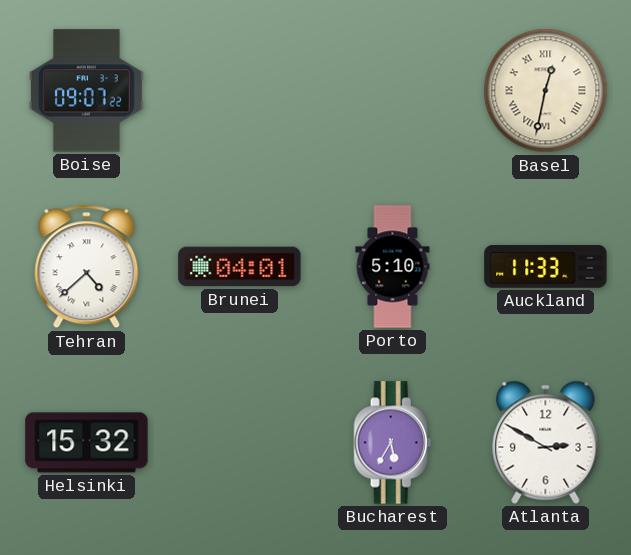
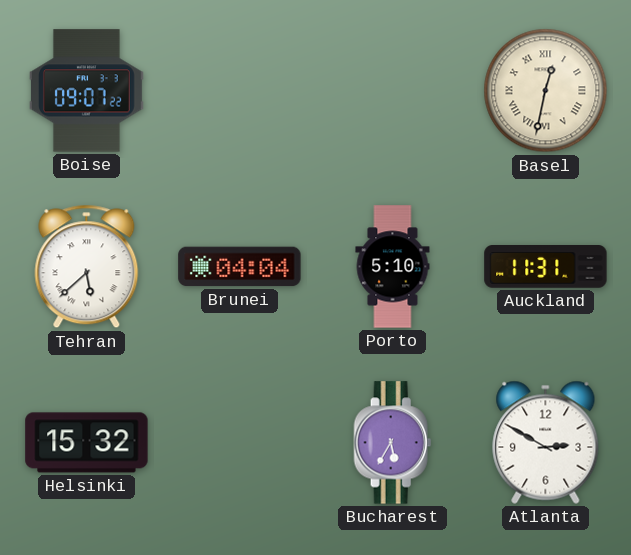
Tehran: 4:38 -> 5:38 (87, 267)
Brunei: 04:01 -> 04:04 (240, 267)
Auckland: 11:33 -> 11:31 (546, 267)
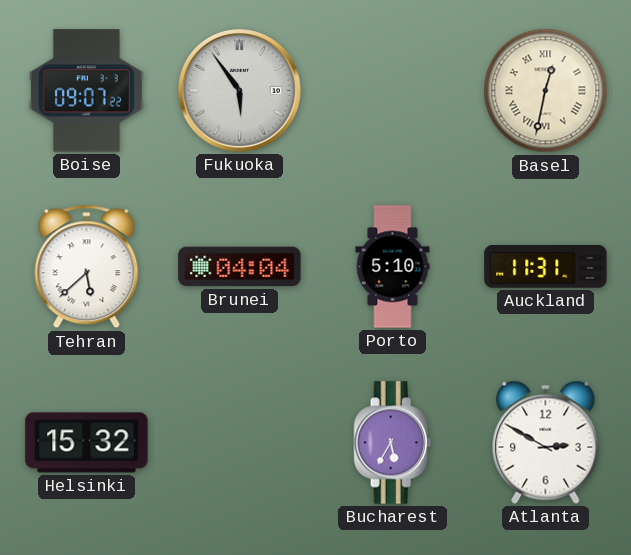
Fukuoka: none -> 5:54 (239, 90)
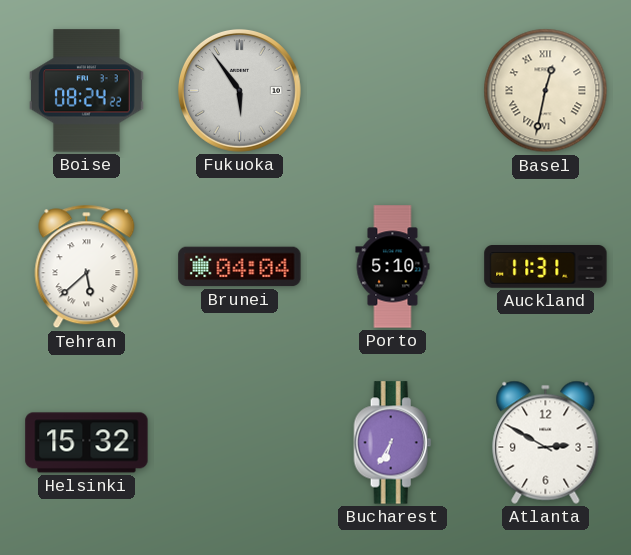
Boise: 09:07 -> 08:24 (87, 91)
Bucharest: 5:35 -> 6:35 (393, 443)
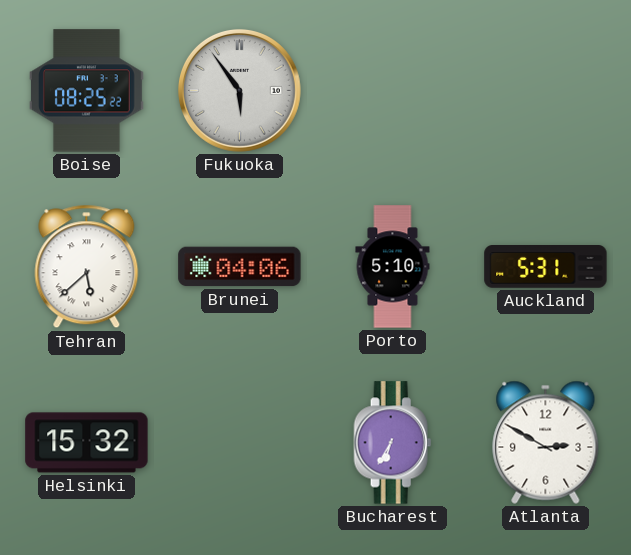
Boise: 08:24 -> 08:25 (87, 91)
Basel: 12:32 -> none (546, 91)
Brunei: 04:04 -> 04:06 (240, 267)
Auckland: 11:31 -> 5:31 (546, 267)
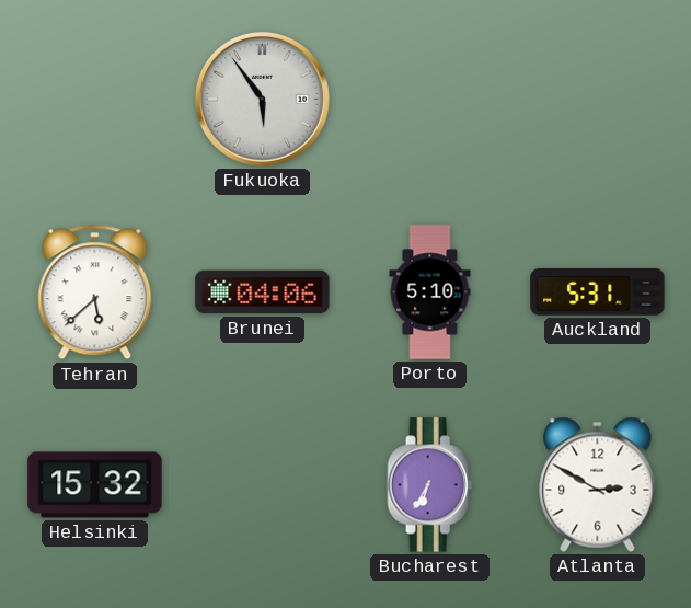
Boise: 08:25 -> none (87, 91)
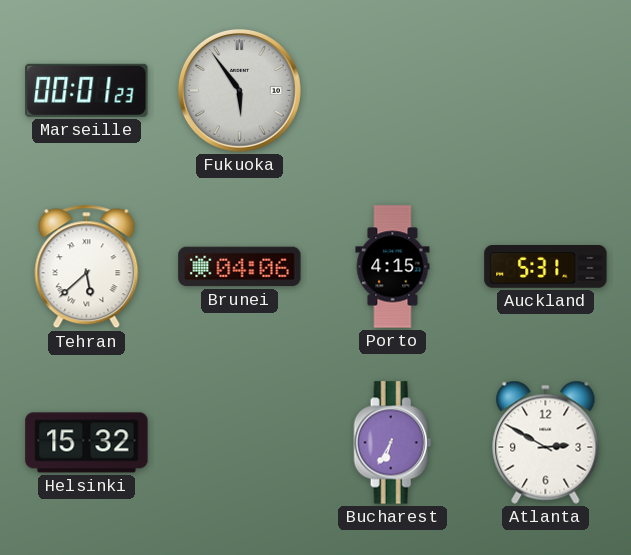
Marseille: none -> 00:01 (87, 90)
Porto: 5:10 -> 4:15 (393, 267)
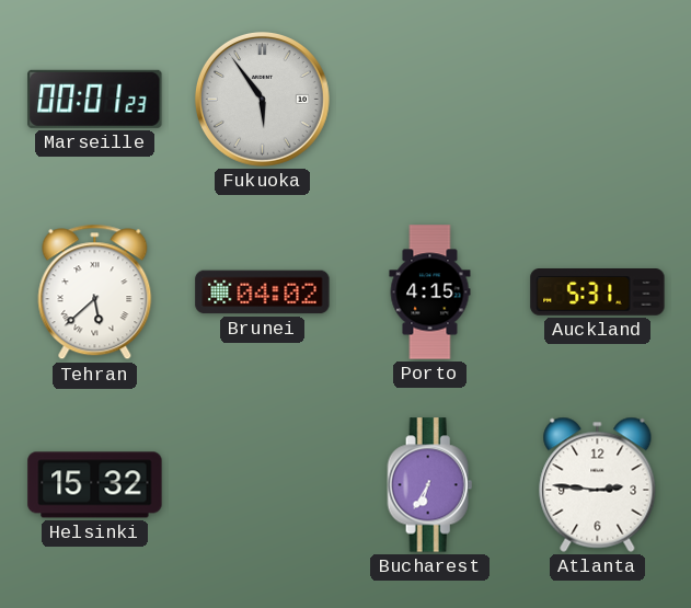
Brunei: 04:06 -> 04:02 (263, 292)
Atlanta: 2:50 -> 2:46 (598, 484)
